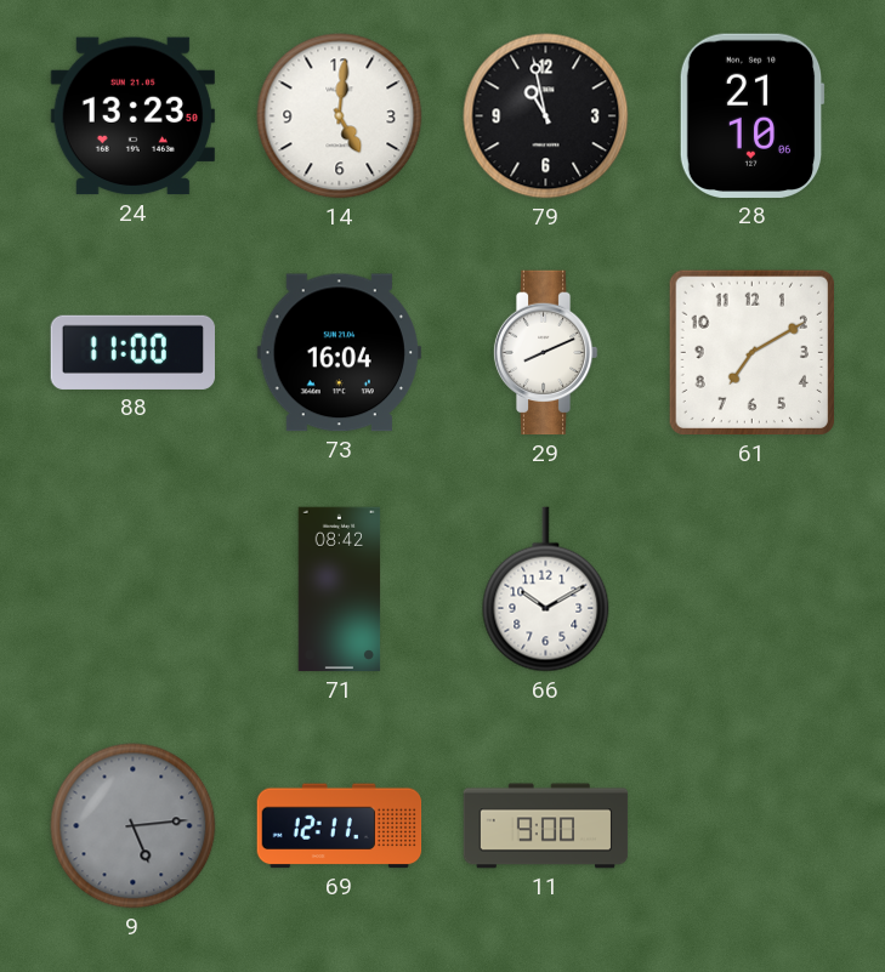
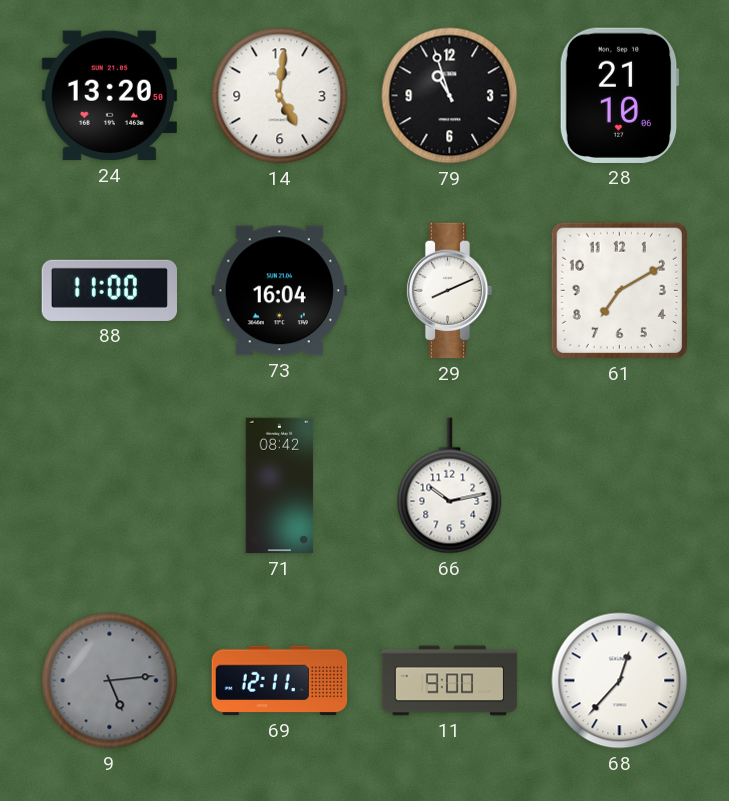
24: 13:23 -> 13:20 (109, 96)
79: 10:58 -> 10:57 (450, 96)
66: 10:10 -> 10:13 (450, 486)
68: none -> 12:37 (620, 681)
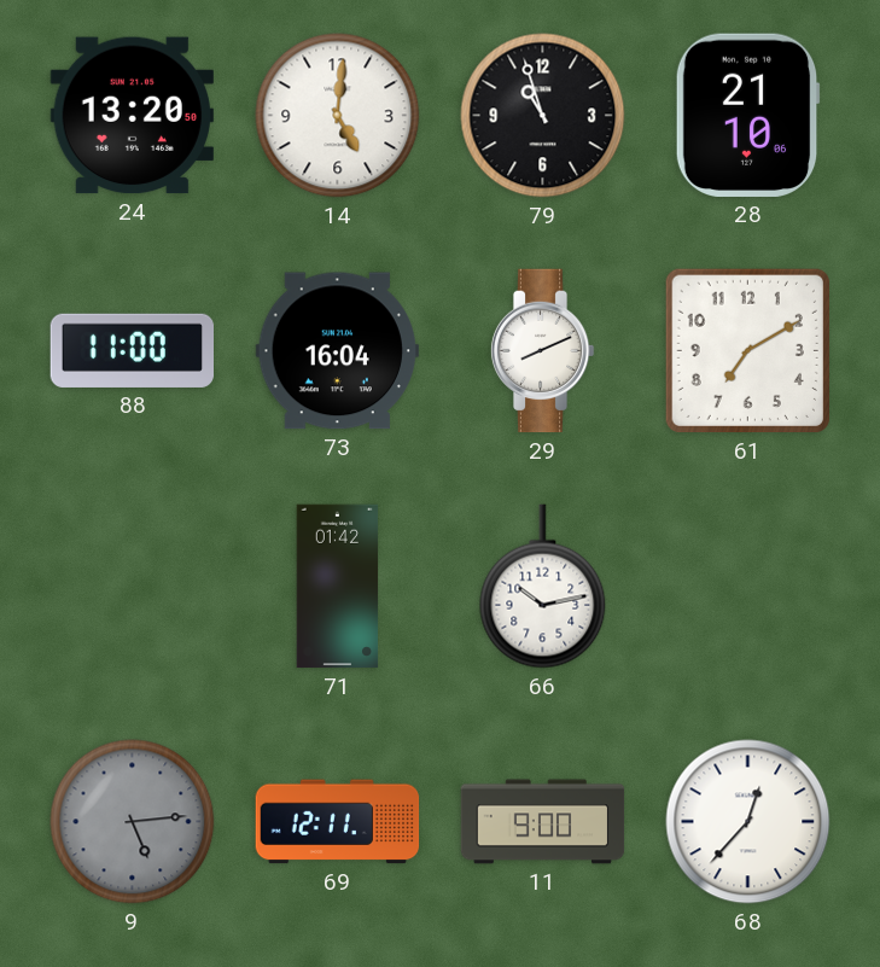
71: 08:42 -> 01:42 (338, 587)
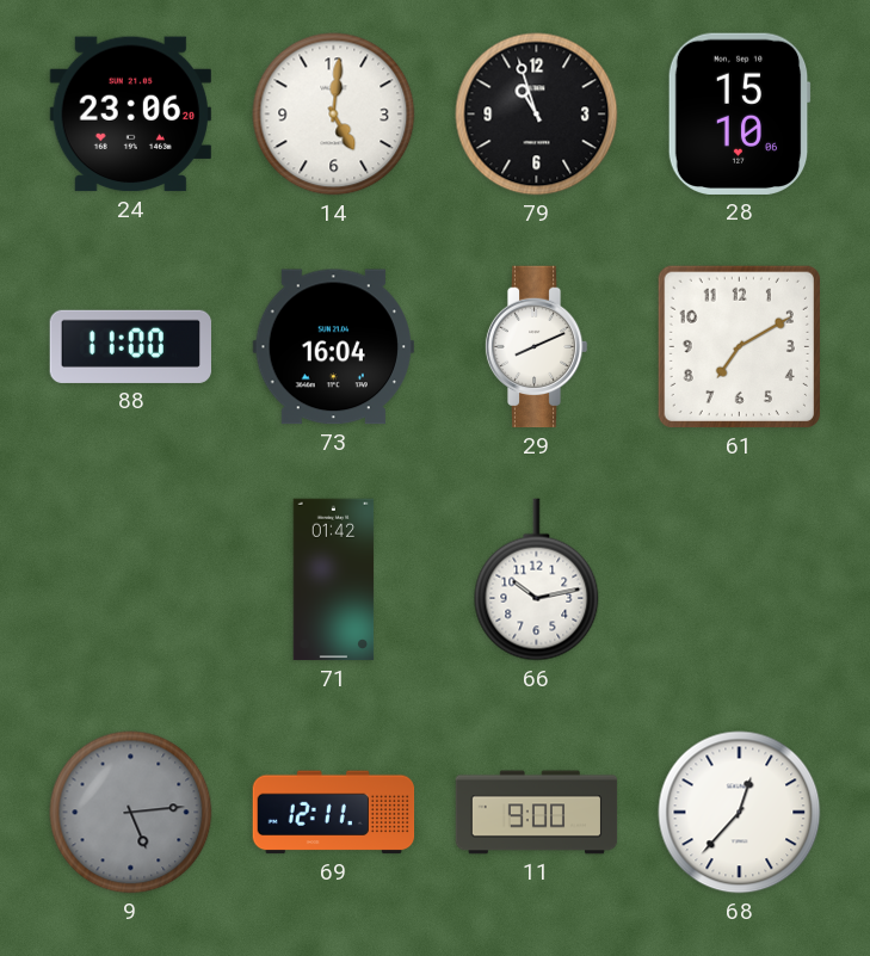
24: 13:20 -> 23:06 (130, 115)
28: 21:10 -> 15:10 (739, 113)
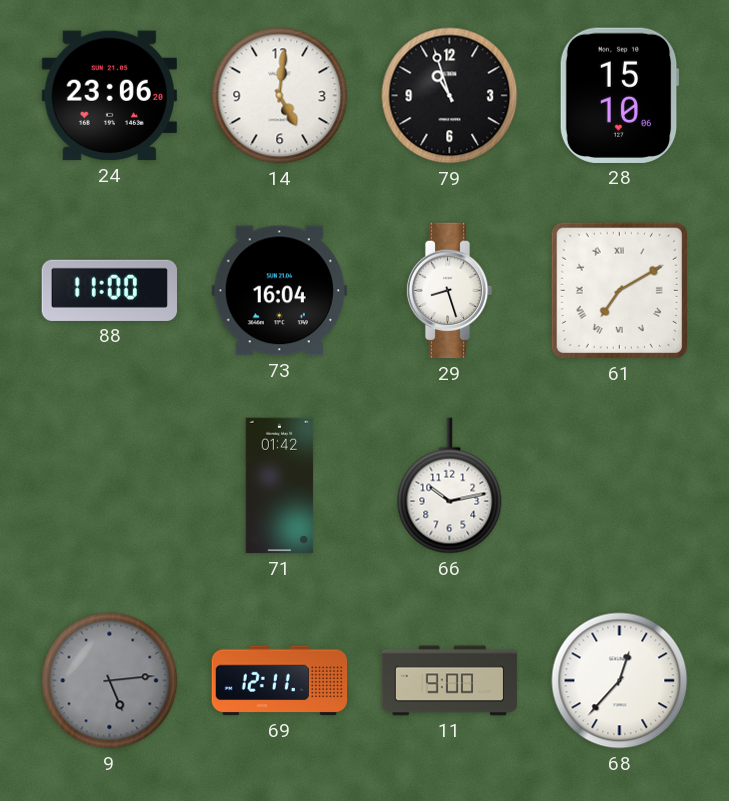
29: 8:11 -> 8:27 (449, 291)
61 numerals: Arabic -> Roman (619, 290)
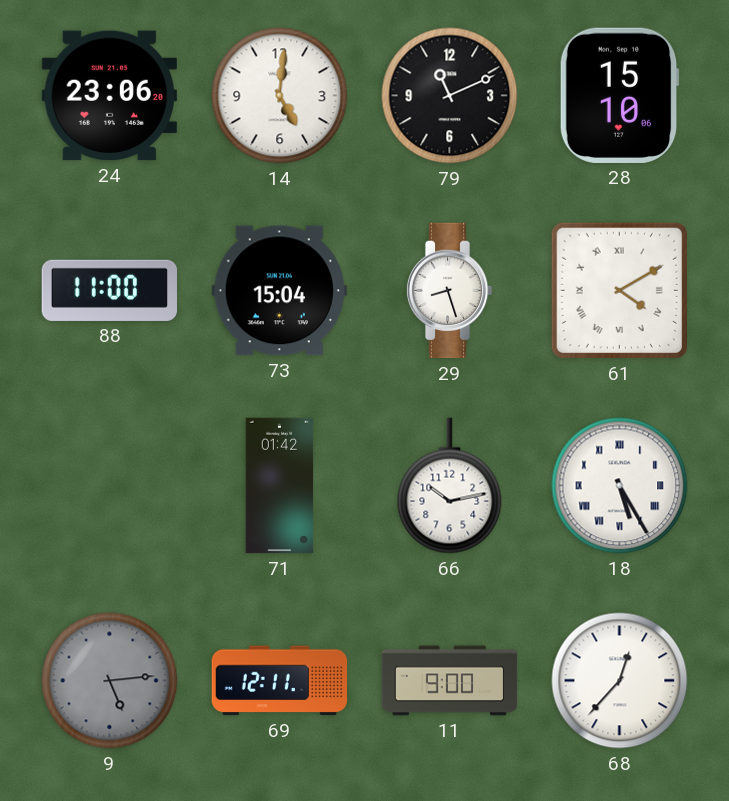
79: 10:57 -> 11:11 (450, 96)
73: 16:04 -> 15:04 (279, 291)
61: 7:10 -> 4:10 (619, 290)
18: none -> 5:25 (620, 486)
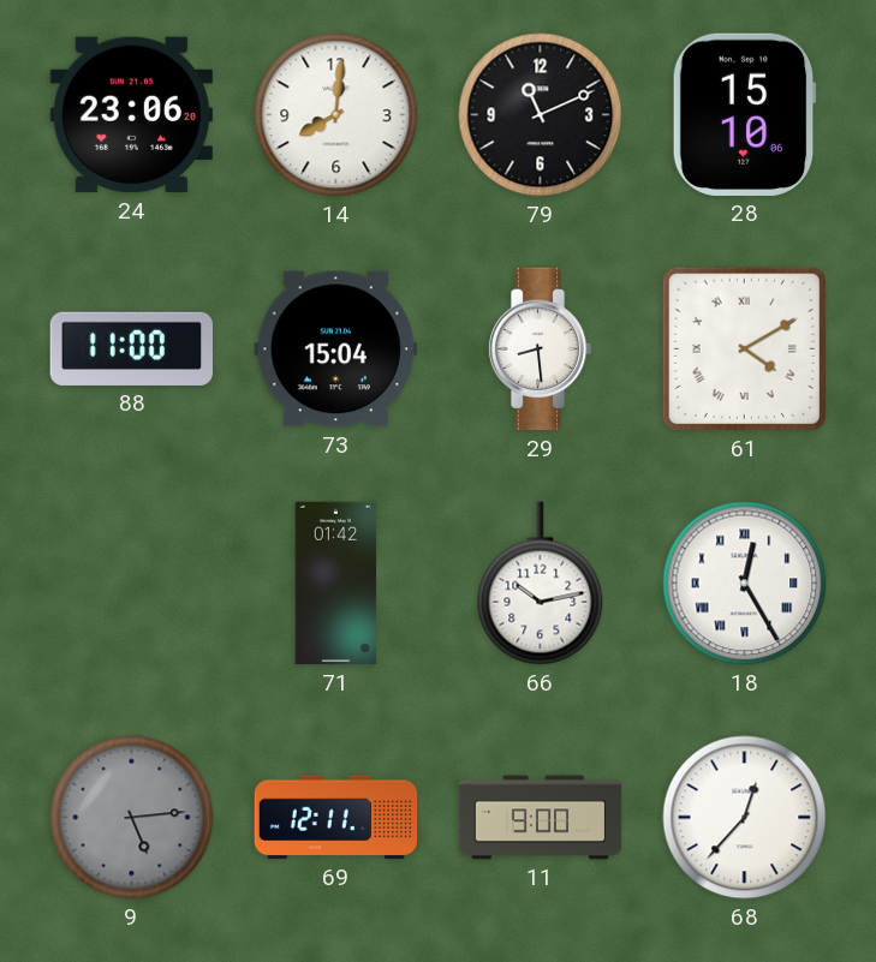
14: 5:01 -> 8:01 (336, 115)
29: 8:27 -> 8:29 (540, 349)
18: 5:25 -> 12:25 (745, 584)
